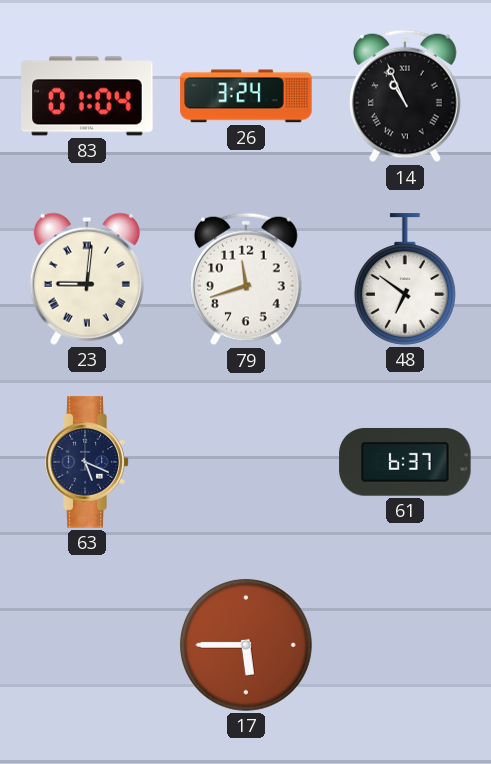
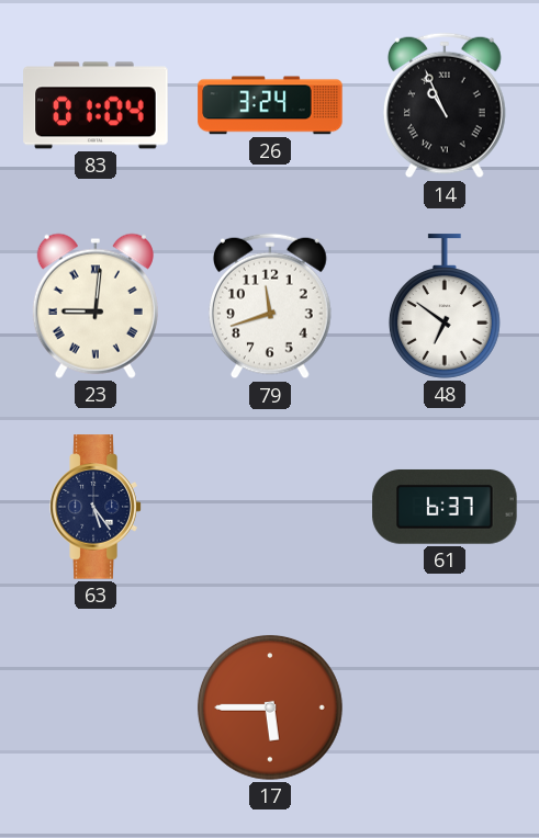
63: 5:19 -> 5:24 (96, 507)
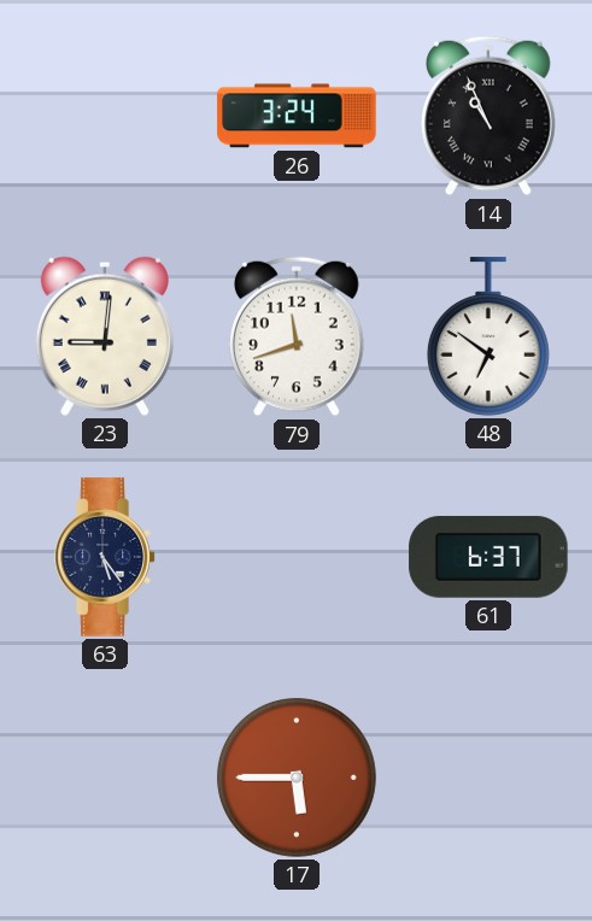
83: 01:04 -> none (96, 105)
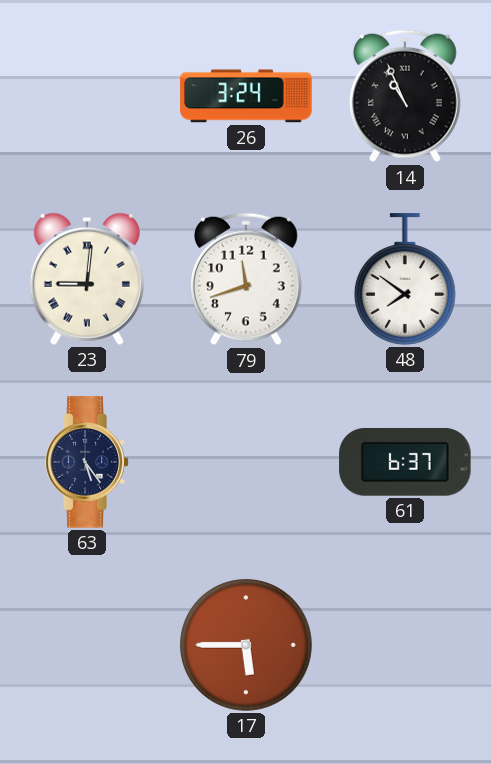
48: 6:51 -> 7:51 (405, 279)
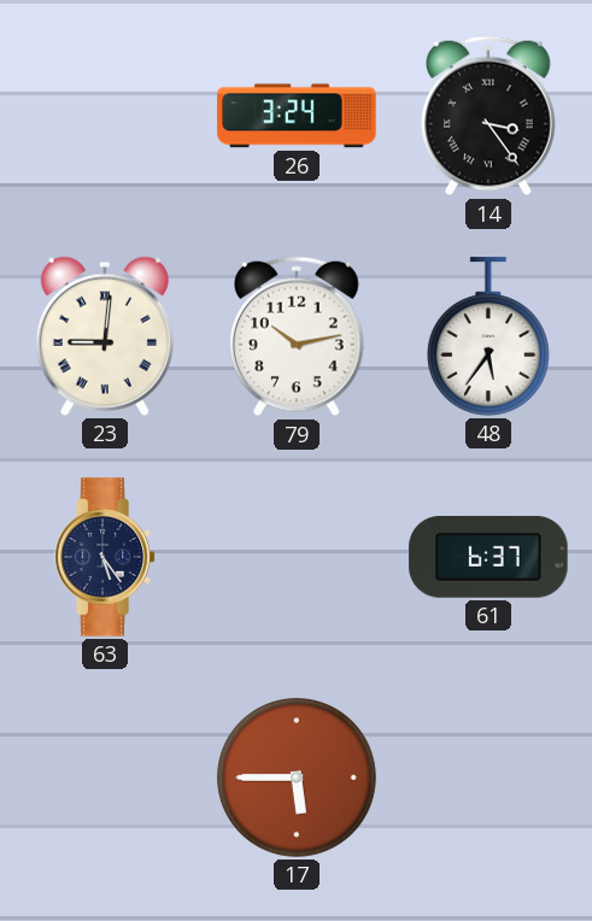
14: 10:56 -> 3:24 (488, 116)
79: 11:42 -> 10:13 (297, 336)
48: 7:51 -> 5:36 (488, 336)
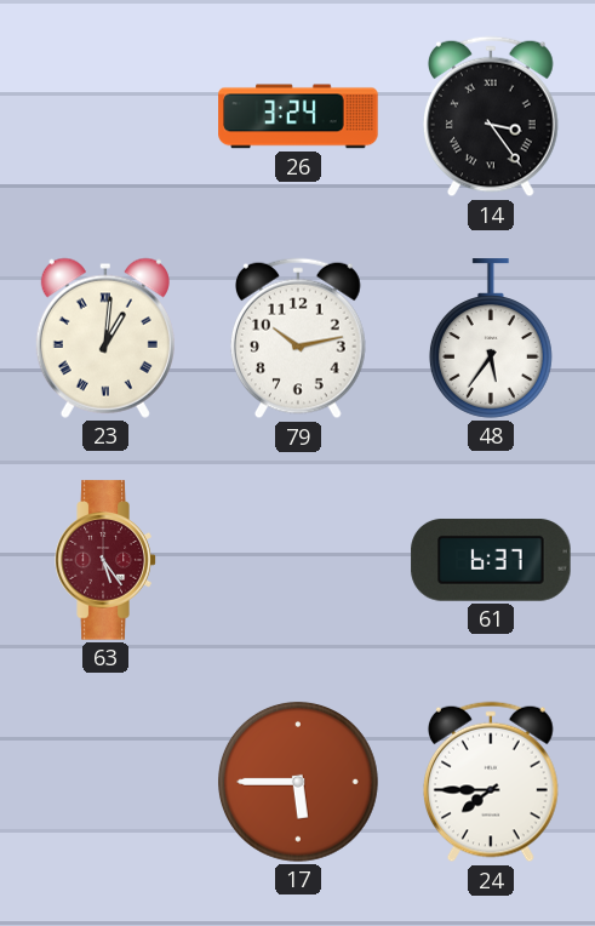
23: 9:01 -> 1:01 (105, 338)
63 dial: navy -> burgundy (105, 560)
24: none -> 7:45 (491, 782)
